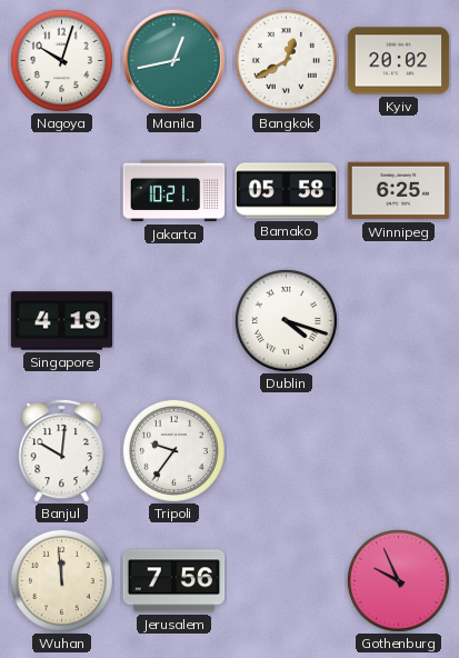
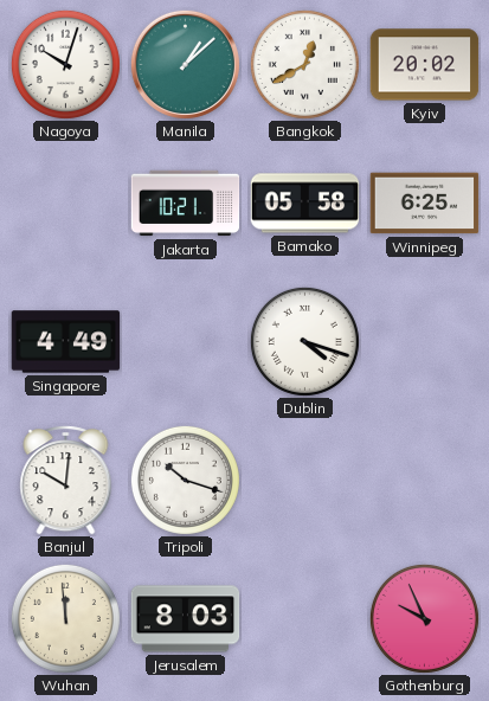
Manila: 12:43 -> 1:08 (185, 64)
Singapore: 4:19 -> 4:49 (66, 342)
Tripoli: 9:36 -> 10:18 (185, 480)
Jerusalem: 7:56 -> 8:03 (186, 619)
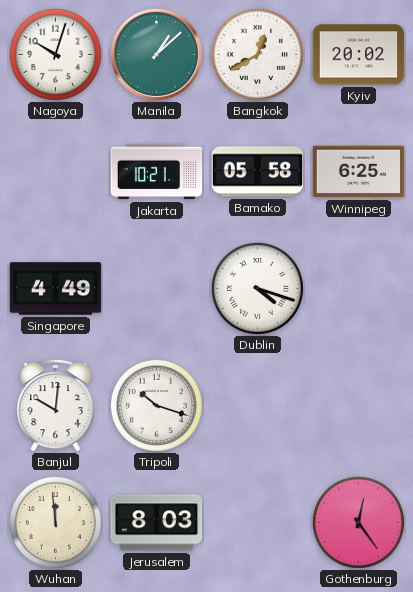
Gothenburg: 9:56 -> 12:24 (358, 522)
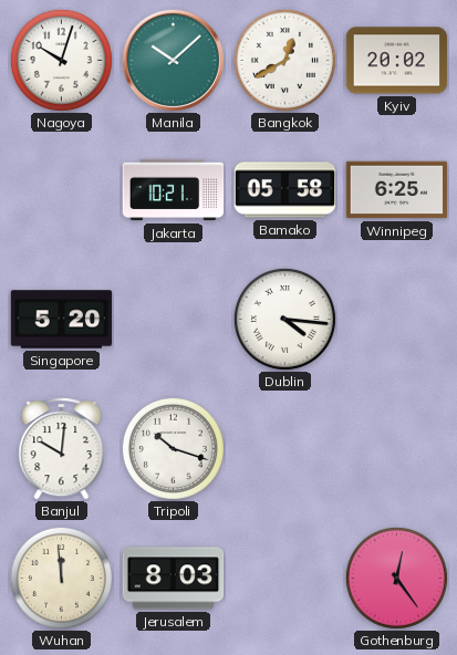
Manila: 1:08 -> 10:08 (173, 60)
Singapore: 4:49 -> 5:20 (62, 320)
Dublin: 4:18 -> 4:16 (284, 319)
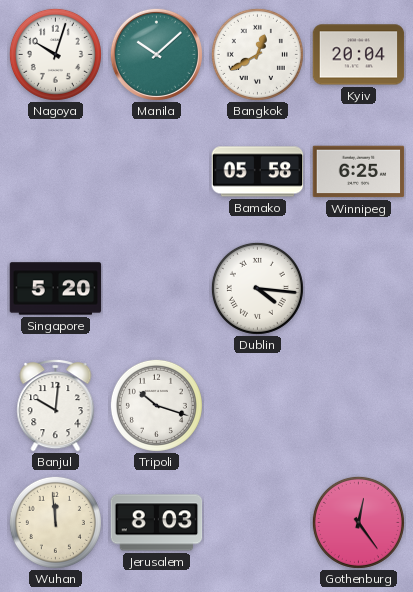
Kyiv: 20:02 -> 20:04 (359, 55)
Jakarta: 10:21 -> none (174, 190)
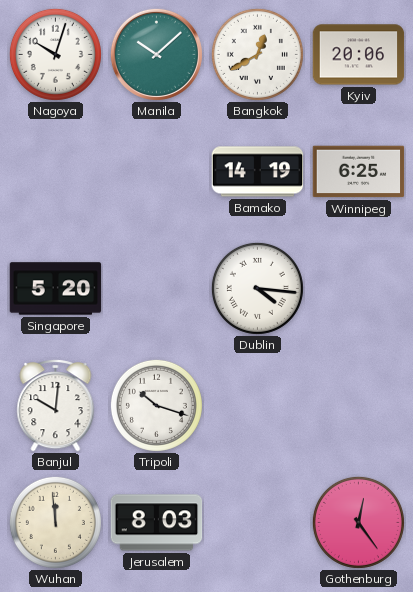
Kyiv: 20:04 -> 20:06 (359, 55)
Bamako: 05:58 -> 14:19 (258, 172)
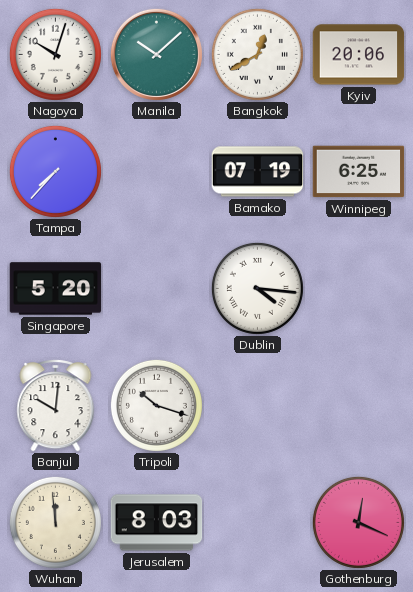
Tampa: none -> 7:37 (55, 171)
Bamako: 14:19 -> 07:19 (258, 172)
Gothenburg: 12:24 -> 12:19 (358, 522)
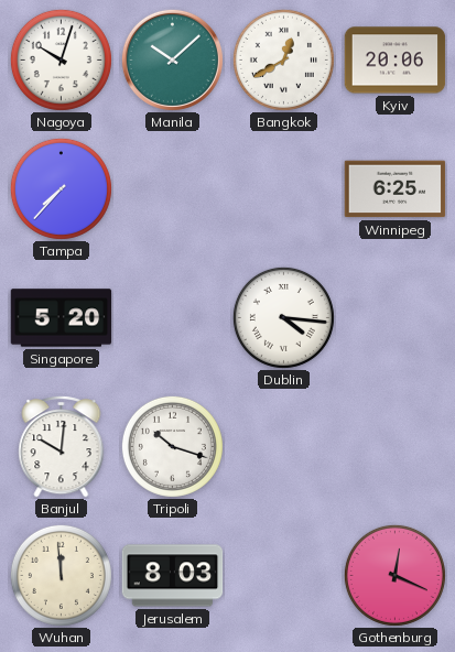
Bamako: 07:19 -> none (258, 172)
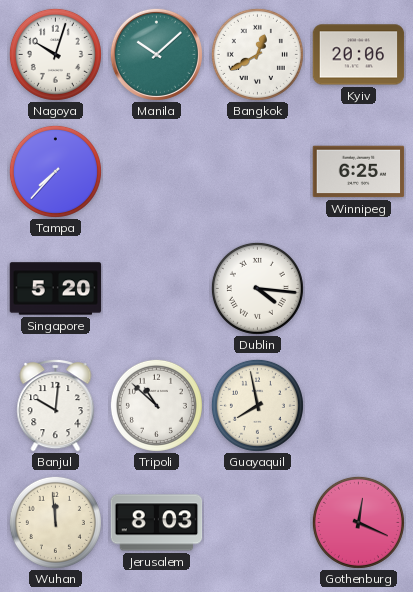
Tripoli: 10:18 -> 10:52 (156, 405)
Guayaquil: none -> 7:58 (257, 405)
